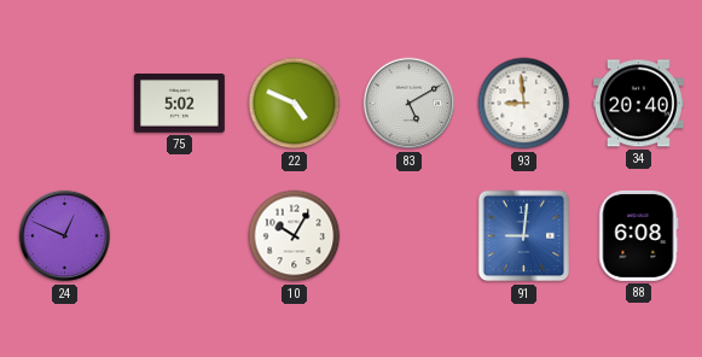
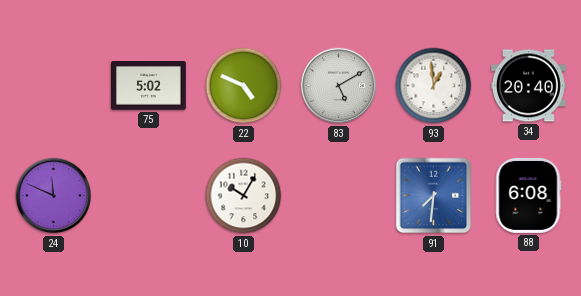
93: 8:59 -> 12:59 (434, 86)
24: 12:49 -> 11:49 (54, 196)
91: 9:01 -> 7:31 (434, 196)
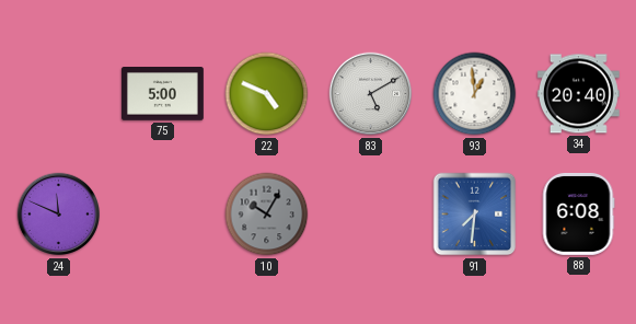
75: 5:02 -> 5:00 (162, 94)
10 dial: white -> grey (267, 215)
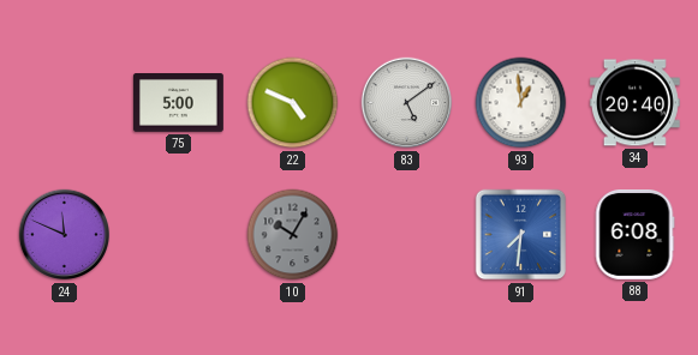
83: 5:10 -> 5:09 (407, 103)
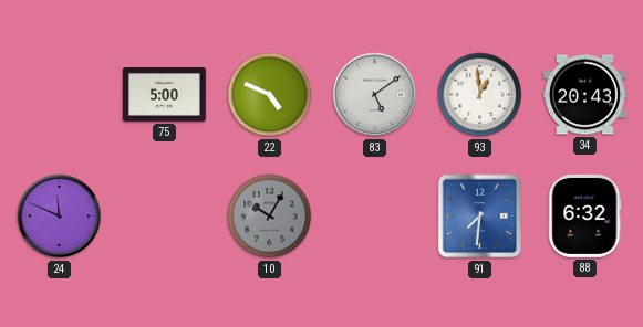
34: 20:40 -> 20:43 (584, 95)
88: 6:08 -> 6:32 (584, 215)
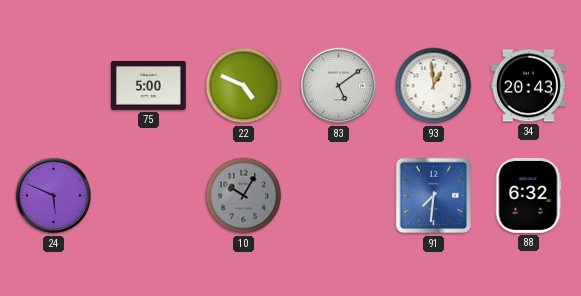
24: 11:49 -> 5:49 (54, 196)
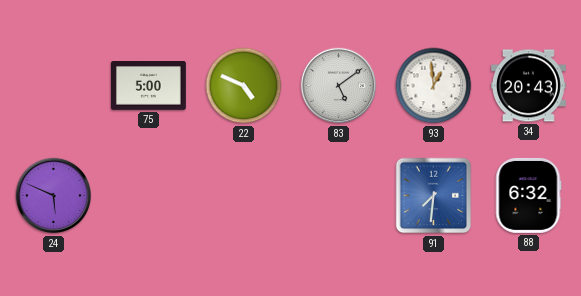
10: 10:05 -> none (244, 196)
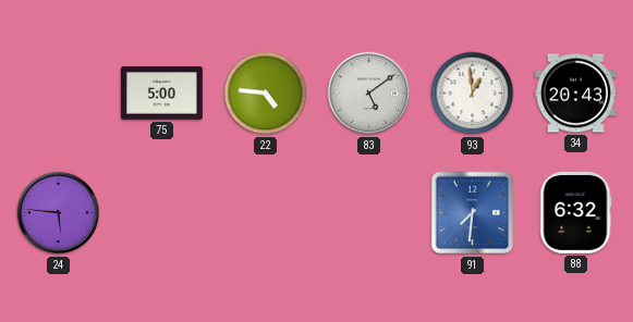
22: 4:49 -> 4:46 (266, 94)
24: 5:49 -> 5:46 (59, 213)
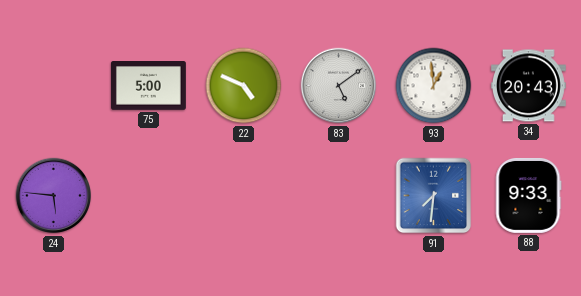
22: 4:46 -> 4:49 (244, 86)
88: 6:32 -> 9:33 (528, 195)
